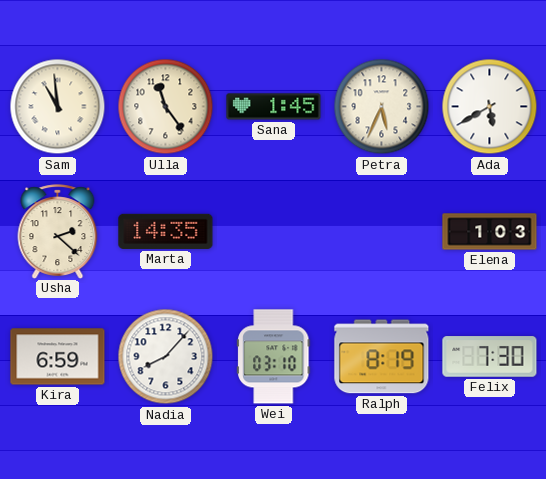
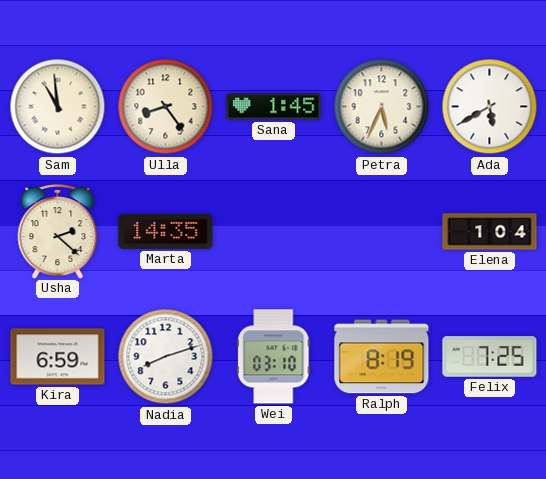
Ulla: 11:24 -> 8:24 (166, 107)
Elena: 1:03 -> 1:04 (490, 232)
Nadia: 8:07 -> 8:12 (166, 357)
Felix: 7:30 -> 7:25 (490, 357)
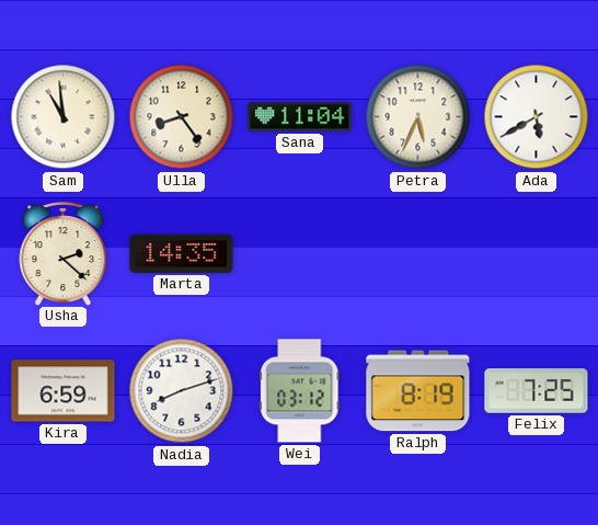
Sana: 1:45 -> 11:04 (300, 117)
Elena: 1:04 -> none (490, 232)
Wei: 03:10 -> 03:12 (300, 391)
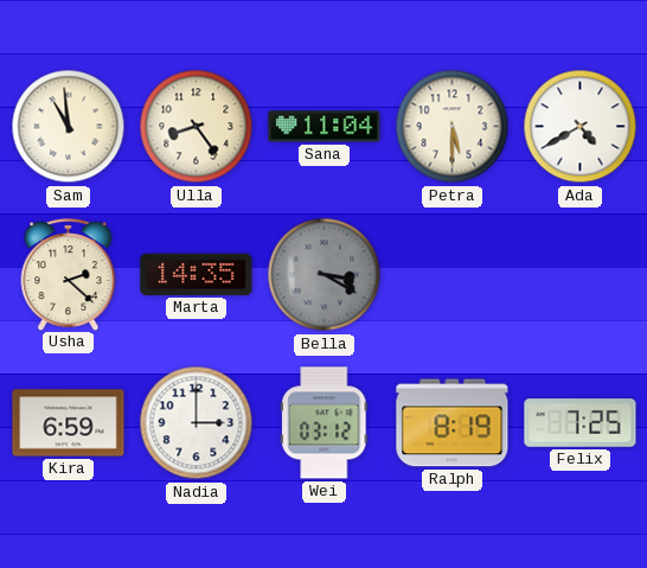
Petra: 5:34 -> 5:30 (453, 127)
Ada: 5:40 -> 4:40 (581, 127)
Bella: none -> 3:20 (325, 275)
Nadia: 8:12 -> 3:00 (197, 423)
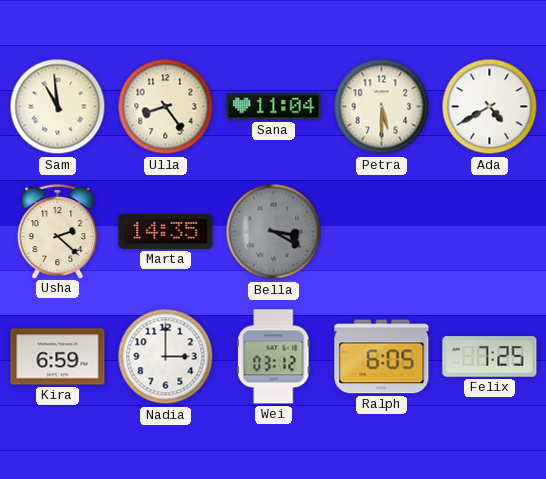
Ralph: 8:19 -> 6:05 (382, 357)
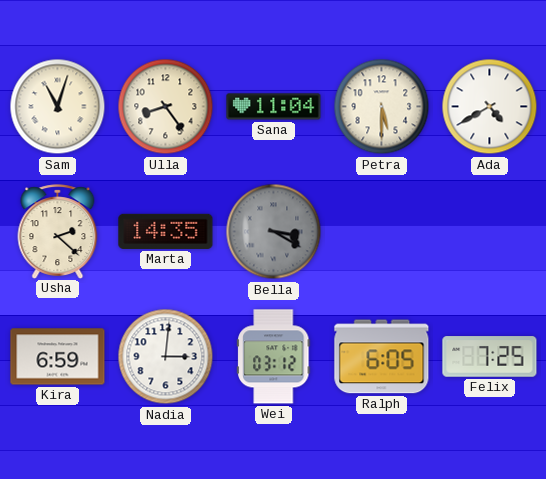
Sam: 10:59 -> 11:03 (58, 107)
Nadia: 3:00 -> 3:01 (166, 357)
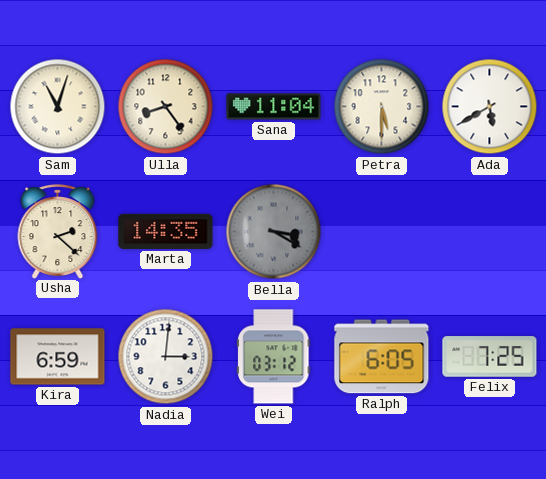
Ada: 4:40 -> 5:40 (490, 107)
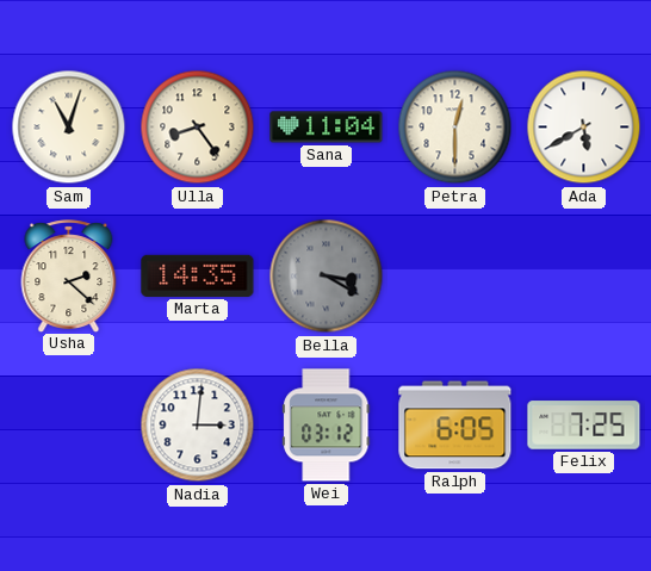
Petra: 5:30 -> 12:30 (455, 128)
Kira: 6:59 -> none (58, 357)
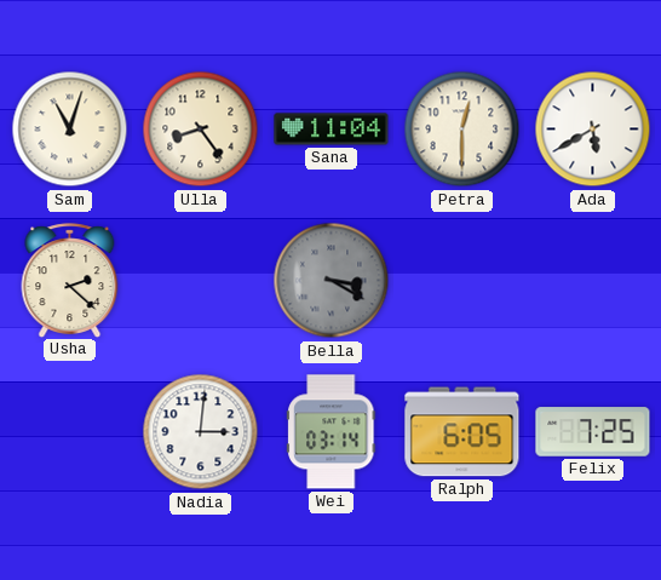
Marta: 14:35 -> none (198, 275)
Wei: 03:12 -> 03:14 (332, 432)
